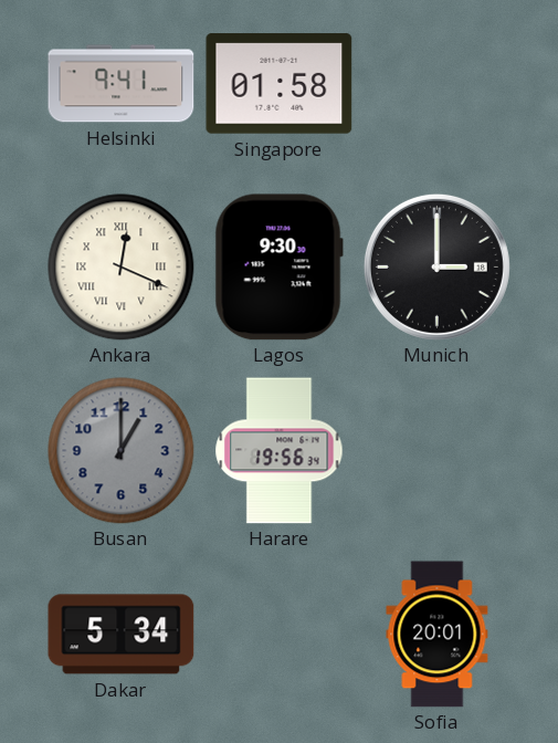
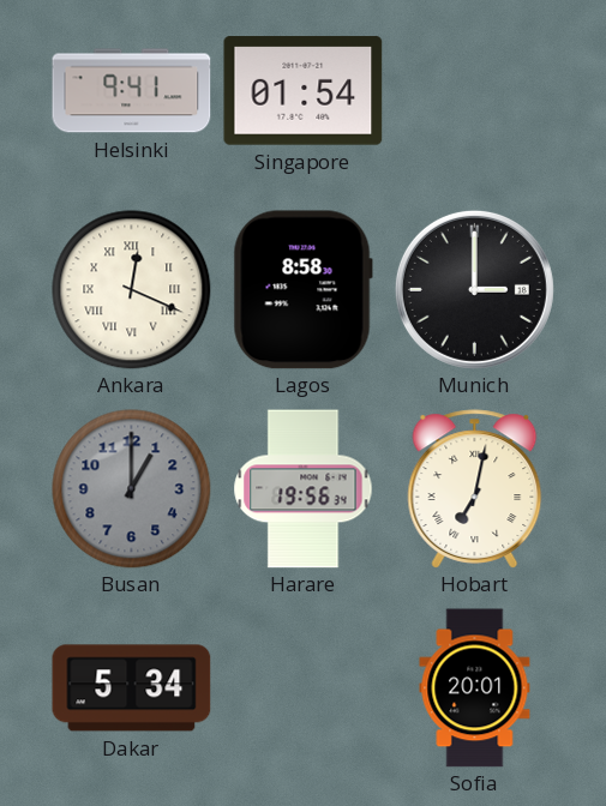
Singapore: 01:58 -> 01:54 (304, 91)
Lagos: 9:30 -> 8:58 (302, 290)
Hobart: none -> 7:02 (475, 489)
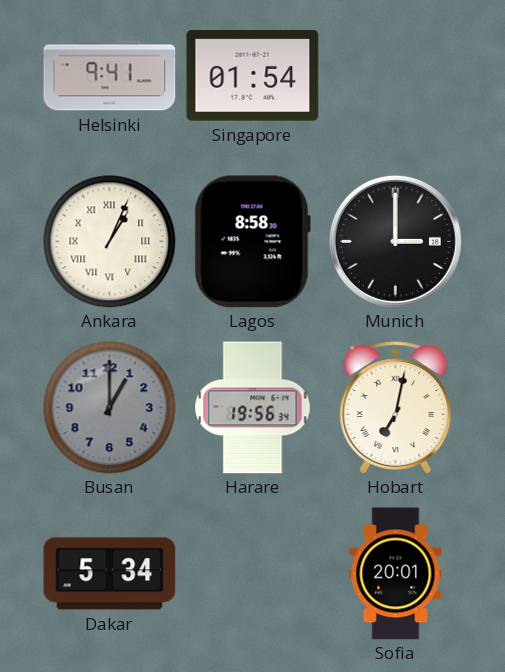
Ankara: 12:19 -> 1:04 (110, 242)
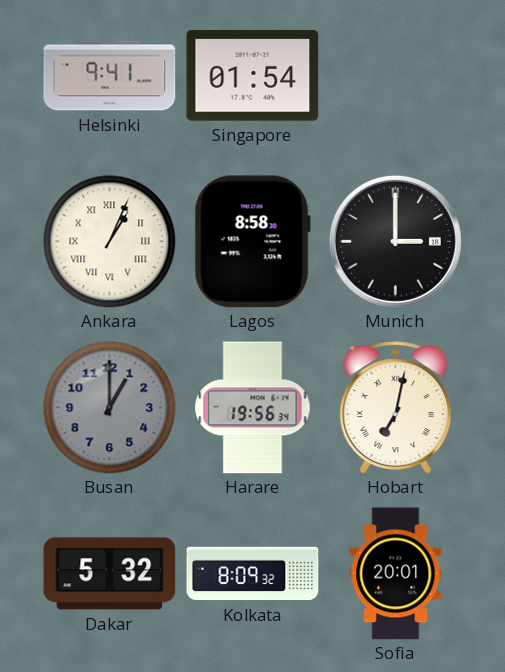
Dakar: 5:34 -> 5:32 (110, 574)
Kolkata: none -> 8:09 (253, 574)
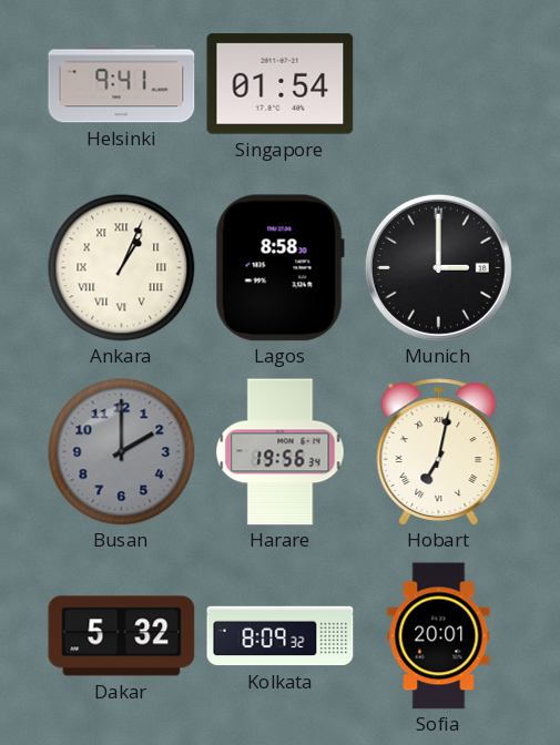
Busan: 1:00 -> 2:00 (122, 452)
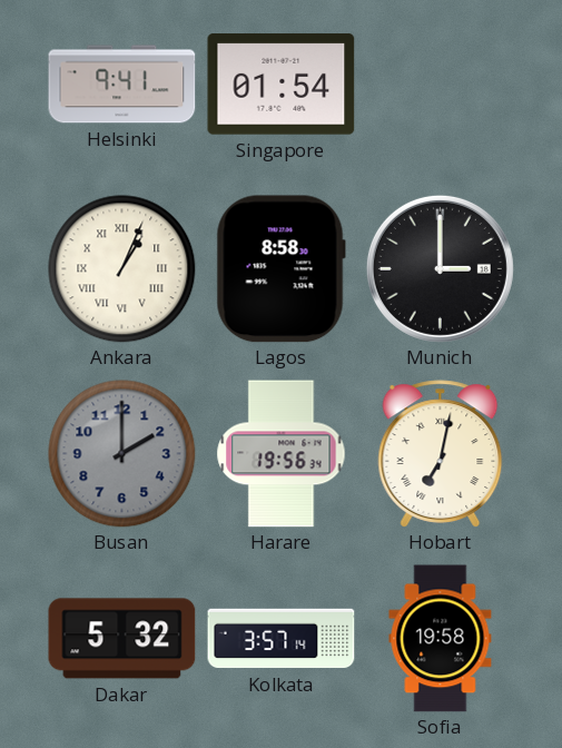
Kolkata: 8:09 -> 3:57 (282, 639)
Sofia: 20:01 -> 19:58 (441, 639)
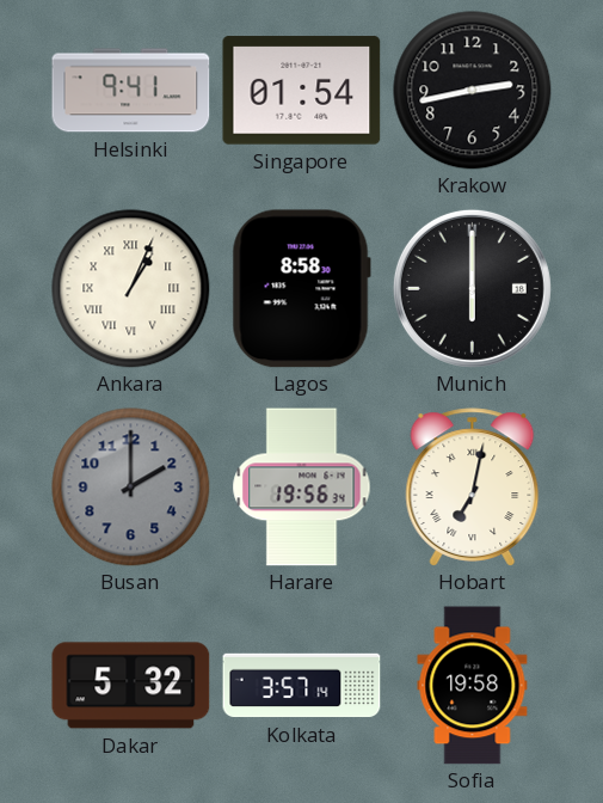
Krakow: none -> 2:43 (473, 91)
Munich: 3:00 -> 6:00 (472, 288)
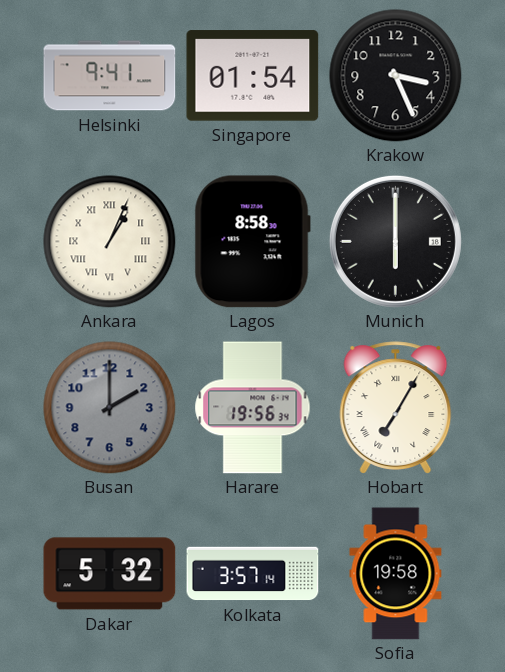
Krakow: 2:43 -> 3:26 (396, 76)
Hobart: 7:02 -> 7:05 (396, 408)
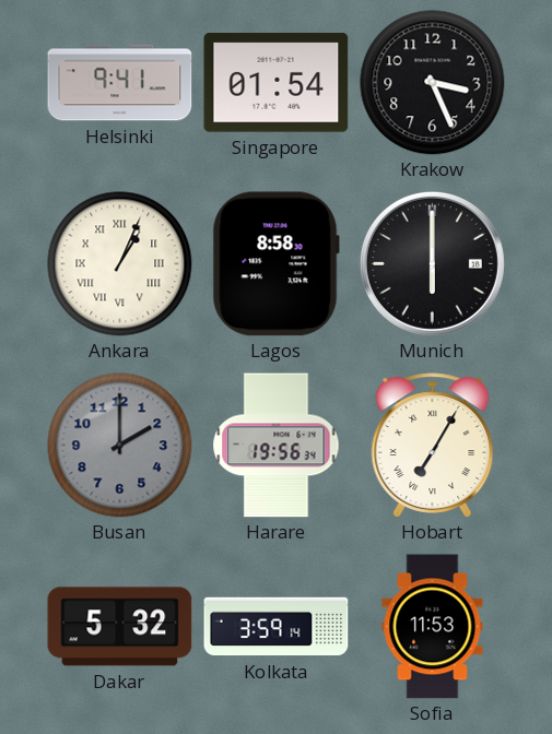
Kolkata: 3:57 -> 3:59 (277, 627)
Sofia: 19:58 -> 11:53 (433, 627)
